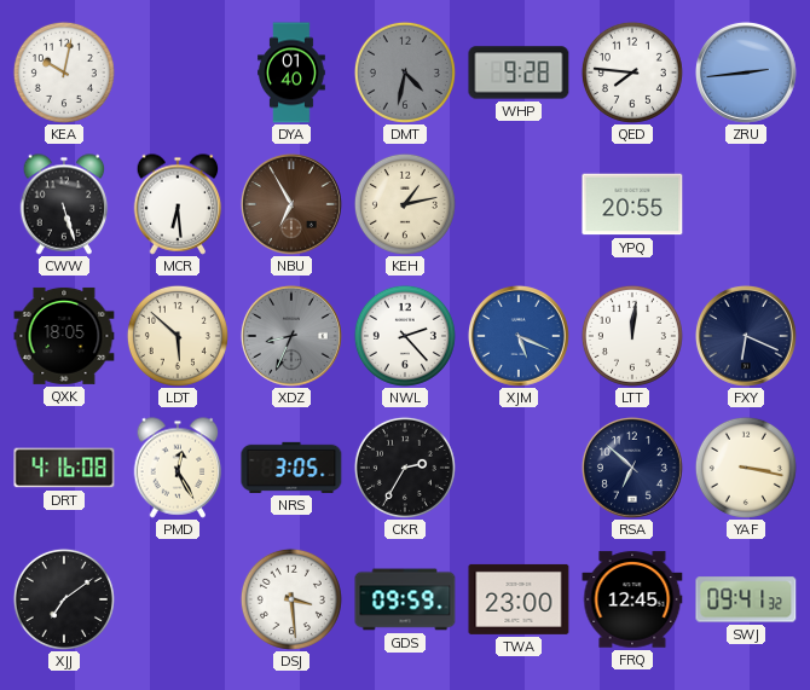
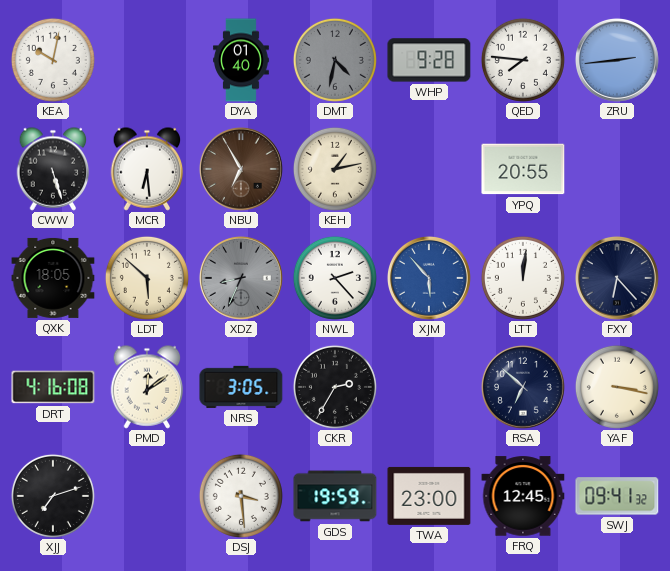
XJM: 5:19 -> 5:53 (429, 278)
FXY: 6:19 -> 6:23 (617, 278)
PMD: 12:25 -> 12:09 (147, 387)
XJJ: 7:09 -> 7:12 (53, 496)
GDS: 09:59 -> 19:59 (335, 496)
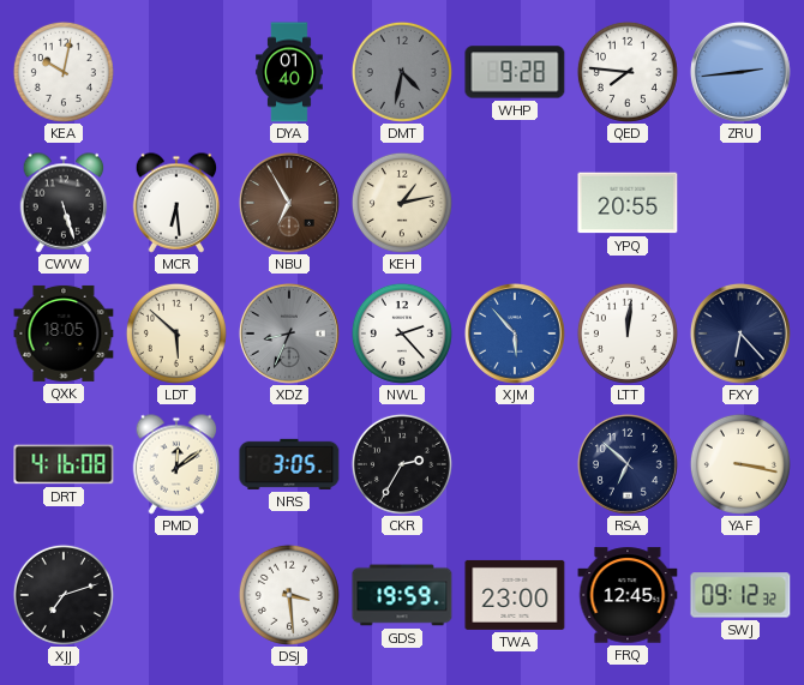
SWJ: 09:41 -> 09:12 (740, 595)
